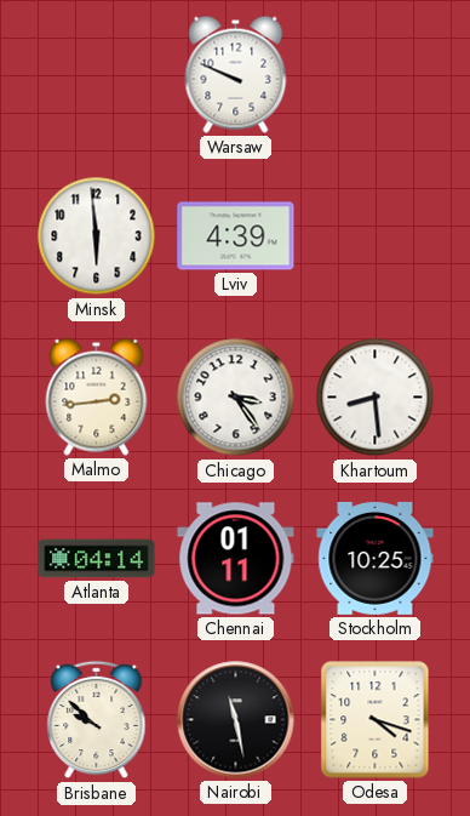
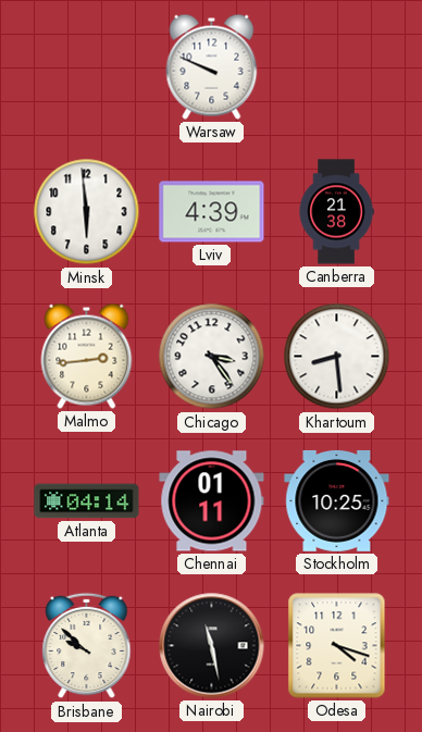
Canberra: none -> 21:38 (336, 212)
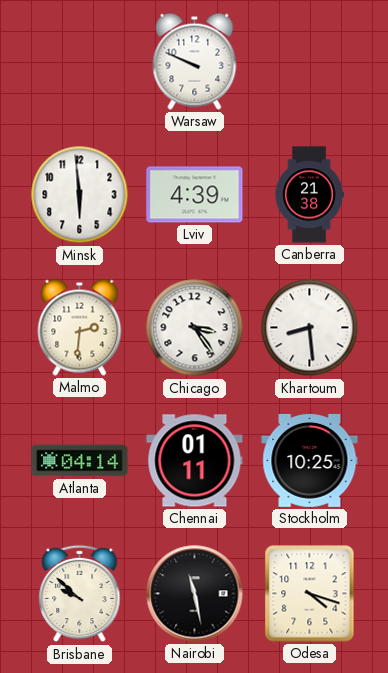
Malmo: 2:44 -> 2:31 (80, 327)
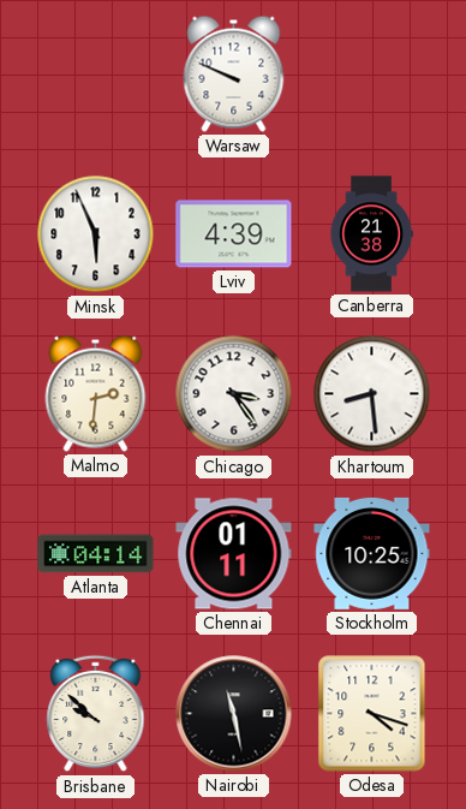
Minsk: 5:59 -> 5:56 (96, 234)
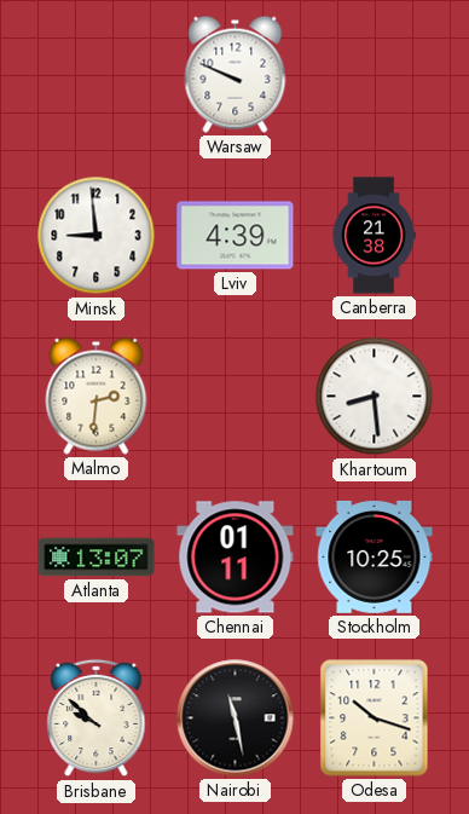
Minsk: 5:56 -> 8:59 (97, 236)
Chicago: 3:24 -> none (234, 394)
Atlanta: 04:14 -> 13:07 (97, 558)
Odesa: 4:18 -> 10:18 (375, 718)
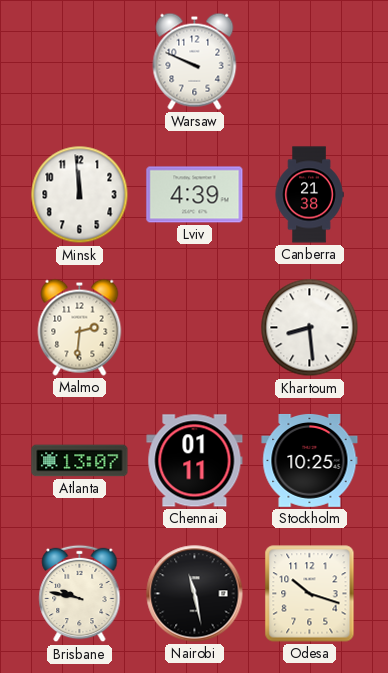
Minsk: 8:59 -> 11:59 (80, 195)
Brisbane: 9:52 -> 9:47 (80, 594)
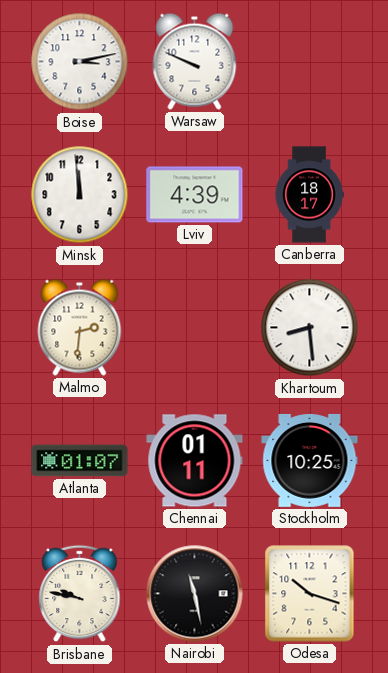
Boise: none -> 3:13 (80, 62)
Canberra: 21:38 -> 18:17 (309, 195)
Atlanta: 13:07 -> 01:07 (80, 461)
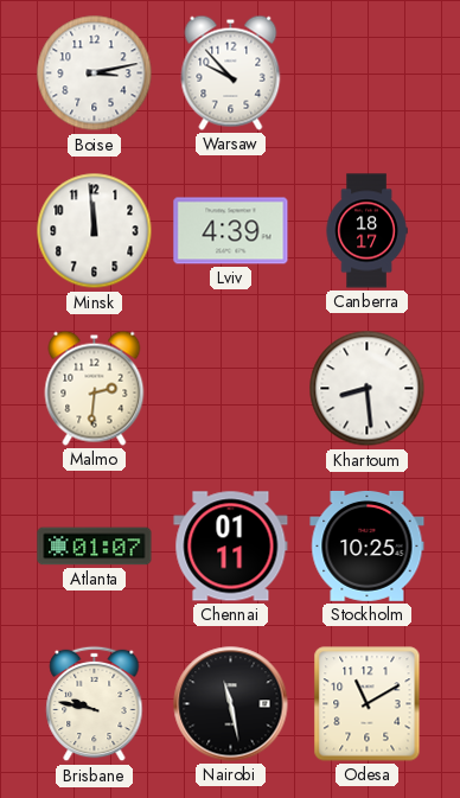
Warsaw: 9:49 -> 9:53 (231, 72)
Odesa: 10:18 -> 11:10 (368, 704)
